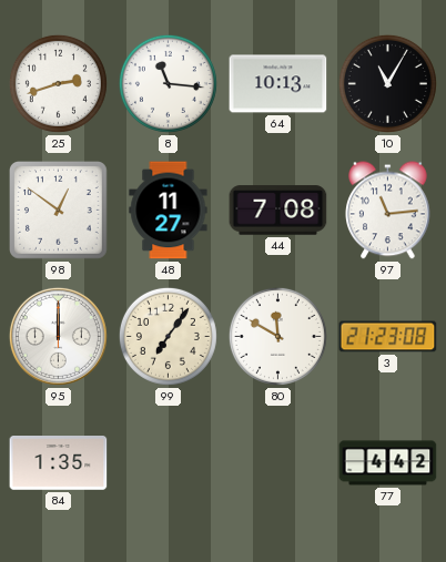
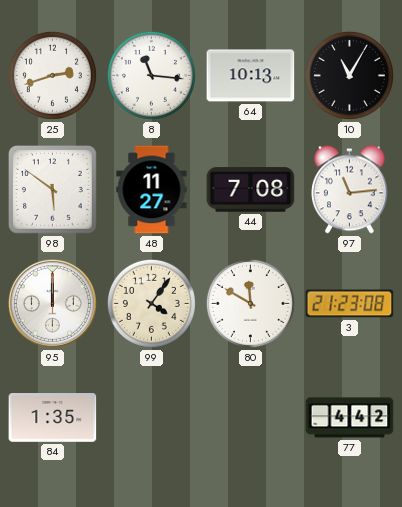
98: 12:51 -> 5:51 (53, 190)
99: 7:06 -> 4:06 (151, 303)
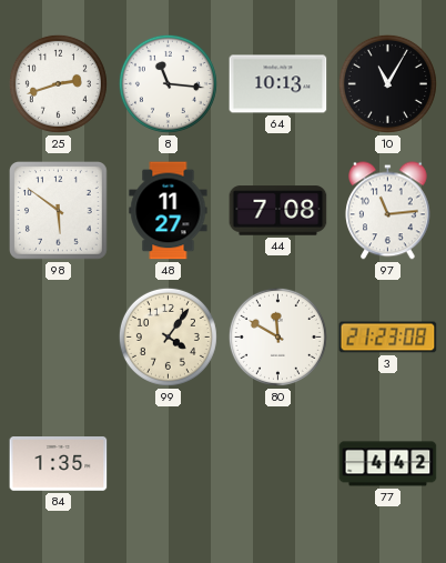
95: 12:00 -> none (52, 303)
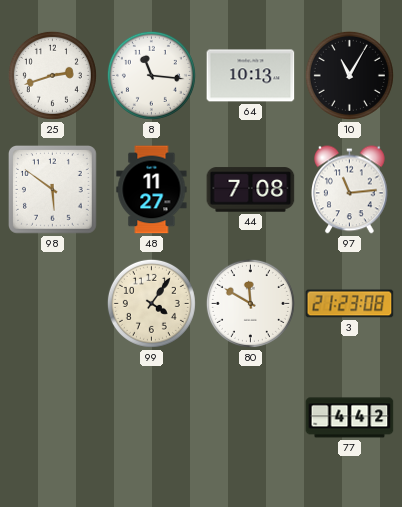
84: 1:35 -> none (59, 464)
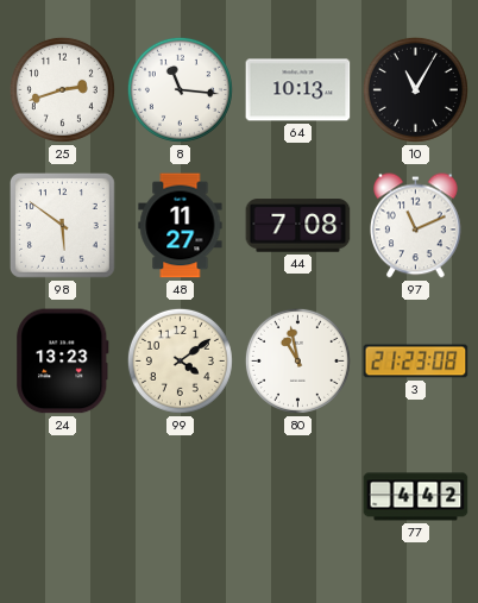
97: 11:14 -> 11:11 (416, 226)
24: none -> 13:23 (63, 362)
99: 4:06 -> 4:09 (180, 360)
80: 11:50 -> 10:58 (297, 360)
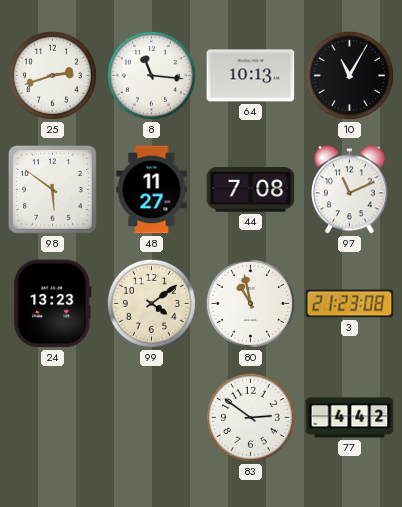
83: none -> 2:51 (250, 417)
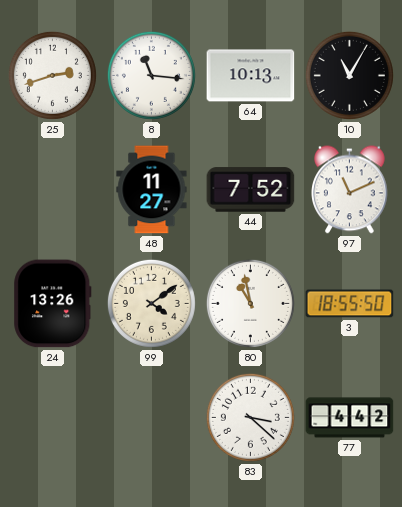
98: 5:51 -> none (53, 190)
44: 7:08 -> 7:52 (251, 190)
24: 13:23 -> 13:26 (53, 304)
3: 21:23 -> 18:55 (350, 304)
83: 2:51 -> 3:22 (250, 417)
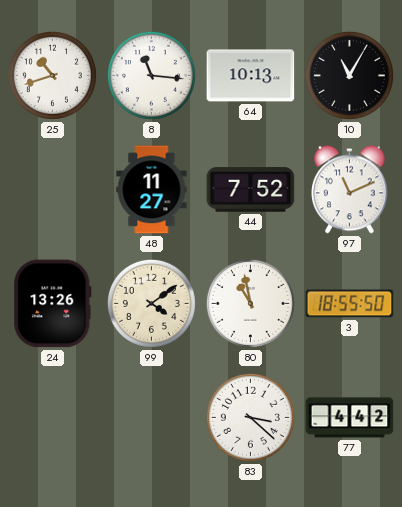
25: 2:42 -> 10:42 (52, 75)
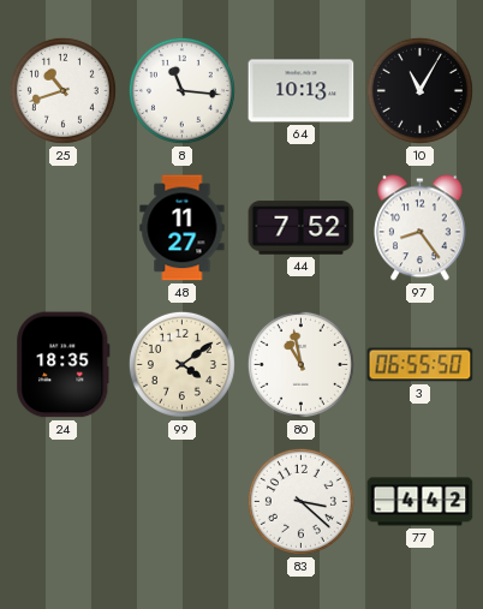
97: 11:11 -> 8:24 (421, 228)
24: 13:26 -> 18:35 (64, 365)
3: 18:55 -> 06:55 (421, 365)
